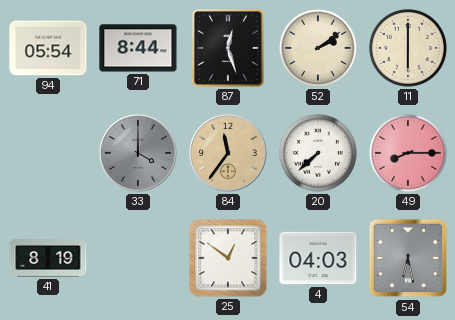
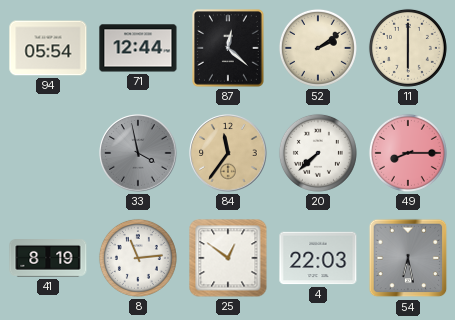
71: 8:44 -> 12:44 (138, 48)
87: 12:27 -> 12:22 (229, 49)
33: 4:00 -> 3:58 (138, 153)
8: none -> 11:14 (138, 258)
4: 04:03 -> 22:03 (318, 258)
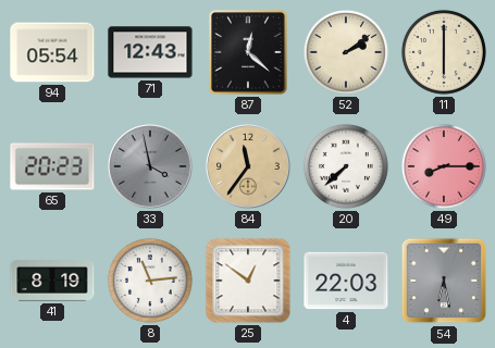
71: 12:44 -> 12:43 (150, 52)
65: none -> 20:23 (52, 166)
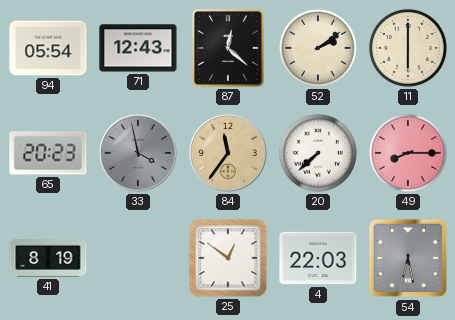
8: 11:14 -> none (150, 281)
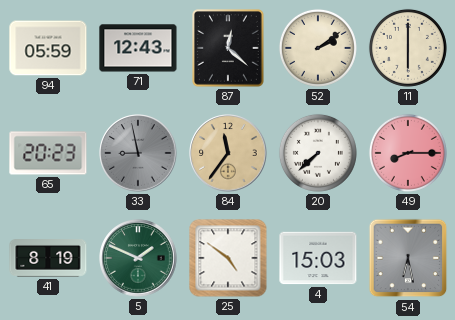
94: 05:54 -> 05:59 (48, 48)
33: 3:58 -> 8:58 (138, 153)
5: none -> 1:49 (138, 258)
25: 12:51 -> 4:51 (228, 258)
4: 22:03 -> 15:03 (318, 258)
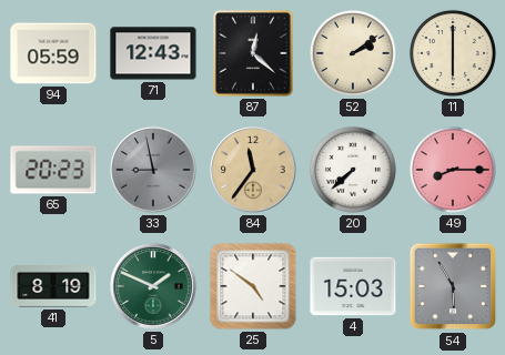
54: 6:28 -> 5:55 (453, 286)
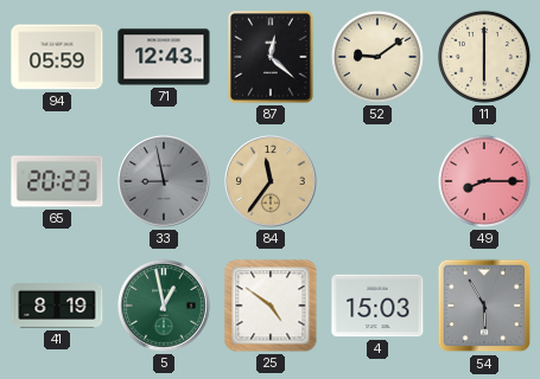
52: 2:09 -> 9:09 (377, 57)
20: 7:38 -> none (353, 170)
5: 1:49 -> 12:58 (164, 306)
